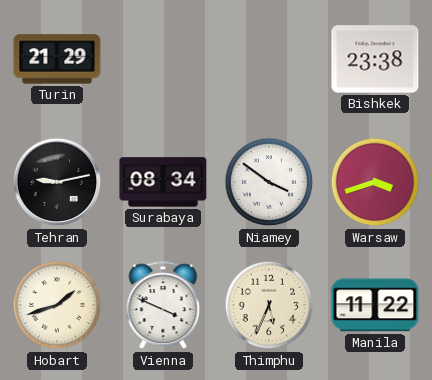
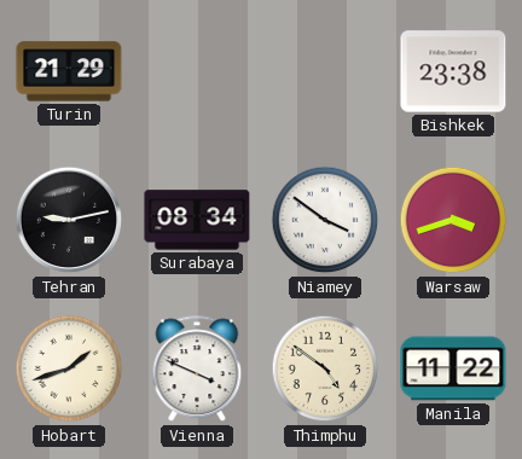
Thimphu: 5:34 -> 4:51 (325, 368)
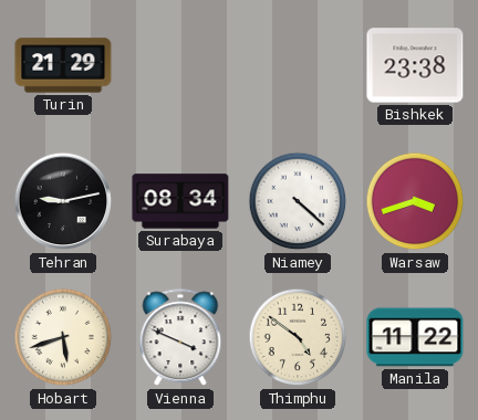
Niamey: 3:51 -> 4:22 (298, 201)
Hobart: 1:42 -> 5:42 (63, 337)
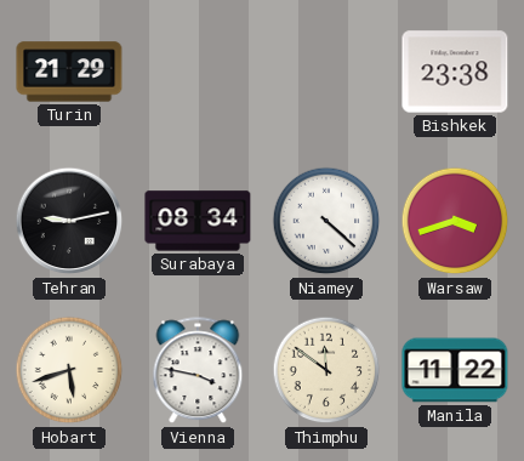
Vienna: 3:49 -> 3:47 (198, 371)
Thimphu: 4:51 -> 11:51 (326, 370)
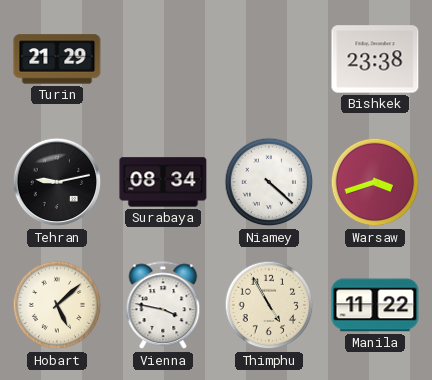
Hobart: 5:42 -> 5:08 (57, 305)
Thimphu: 11:51 -> 4:55 (269, 305)
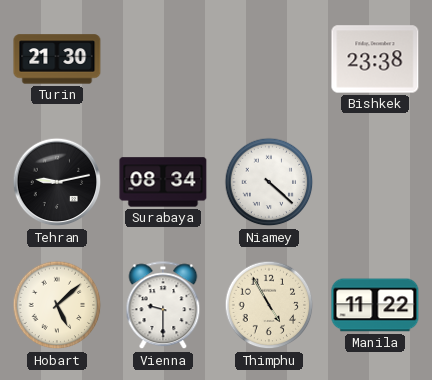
Turin: 21:29 -> 21:30 (57, 59)
Warsaw: 3:42 -> none (375, 182)
Vienna: 3:47 -> 9:30 (163, 306)
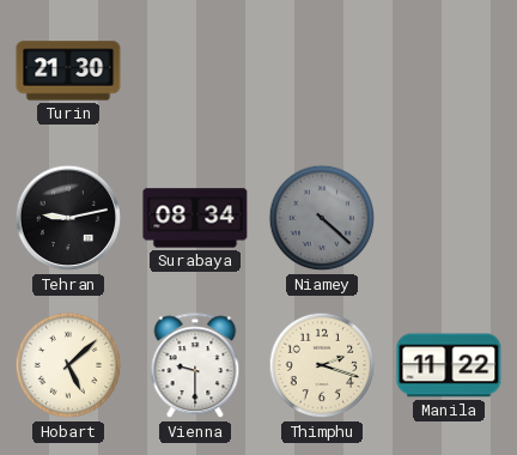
Bishkek: 23:38 -> none (375, 59)
Niamey dial: white -> grey (322, 218)
Thimphu: 4:55 -> 2:18 (322, 365)
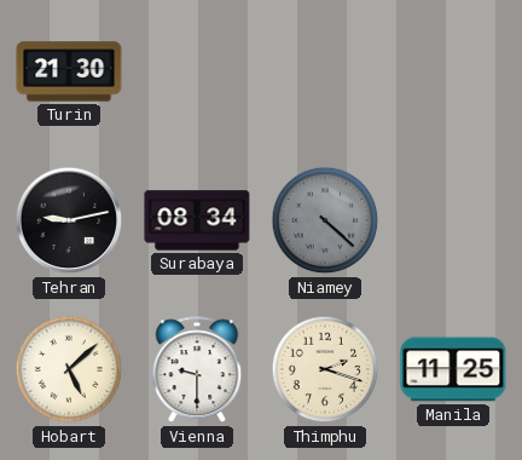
Manila: 11:22 -> 11:25 (453, 369)
